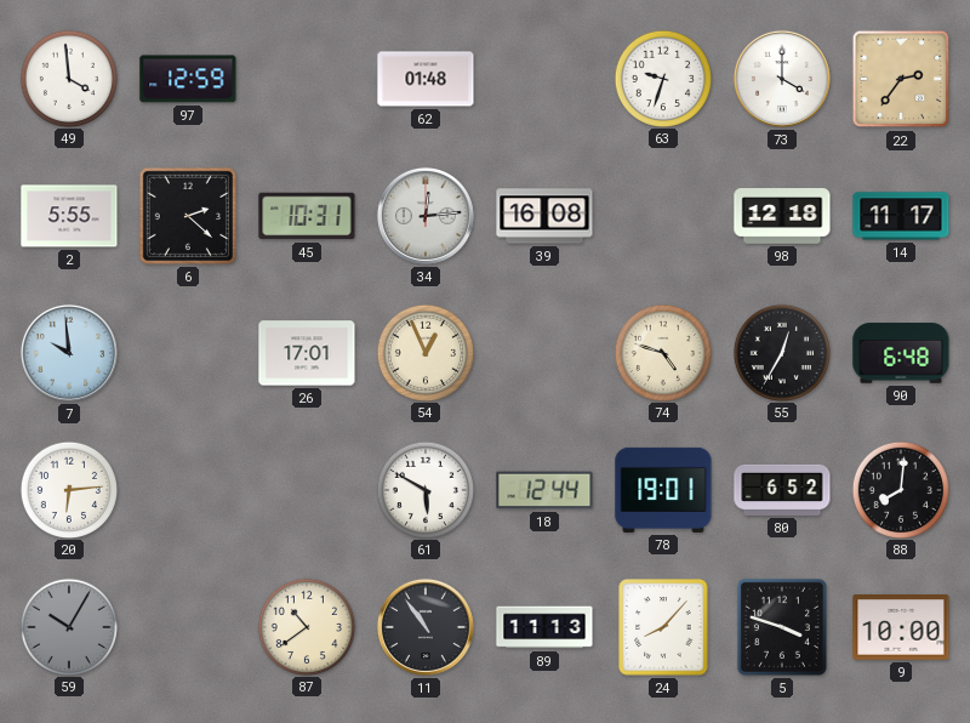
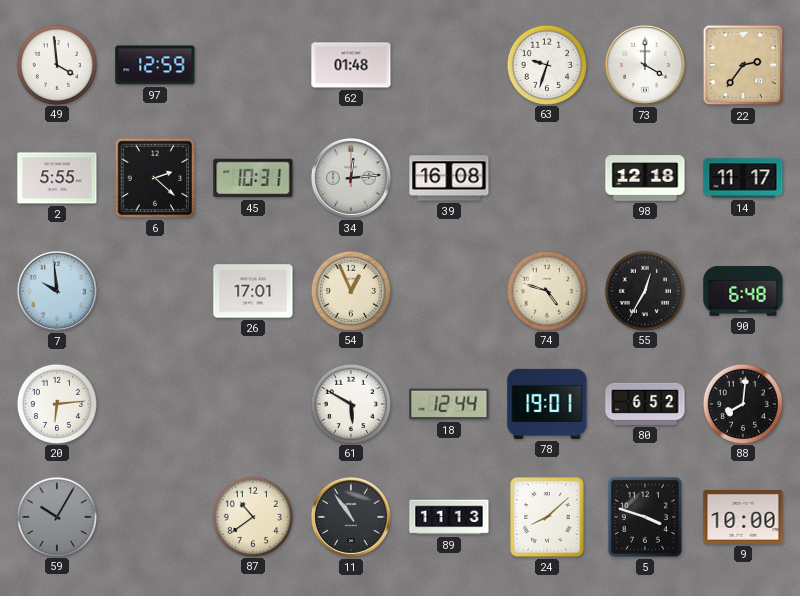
24: 8:07 -> 8:08 (547, 517)
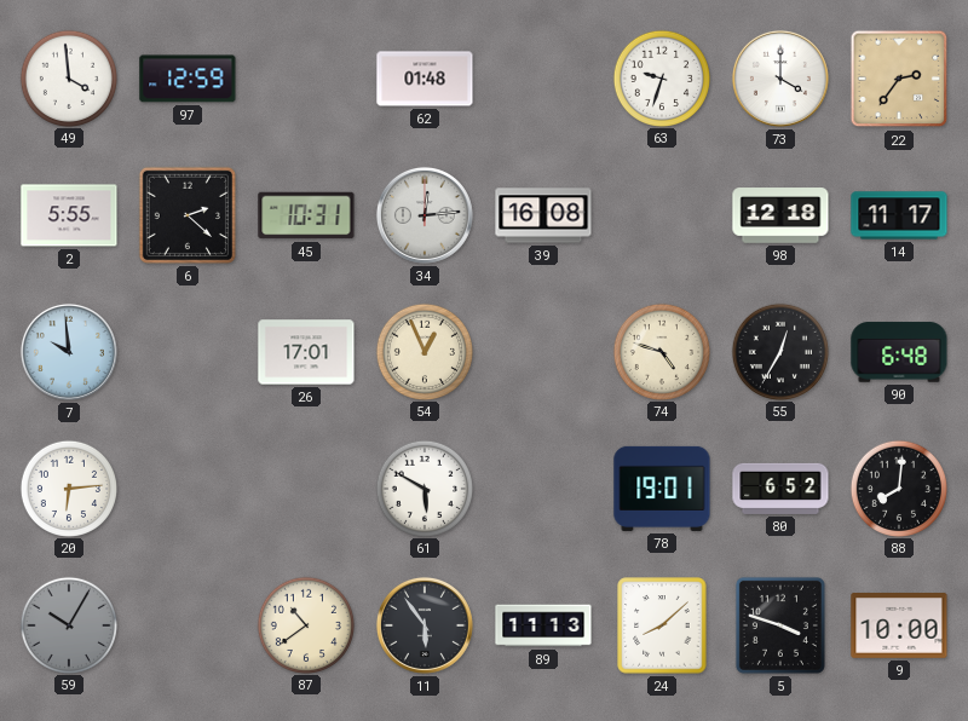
18: 12:44 -> none (449, 404)
11: 10:54 -> 5:54 (425, 625)
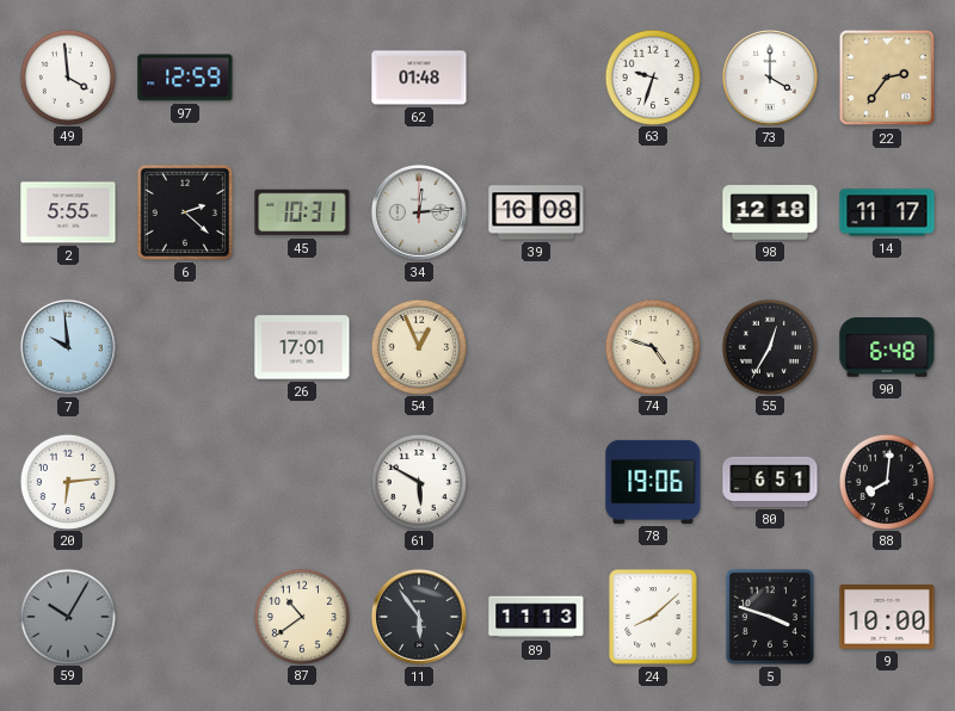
78: 19:01 -> 19:06 (653, 482)
80: 6:52 -> 6:51 (770, 482)
